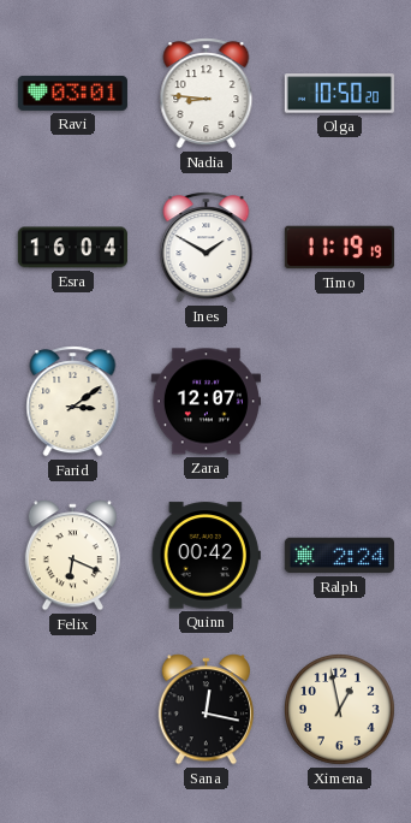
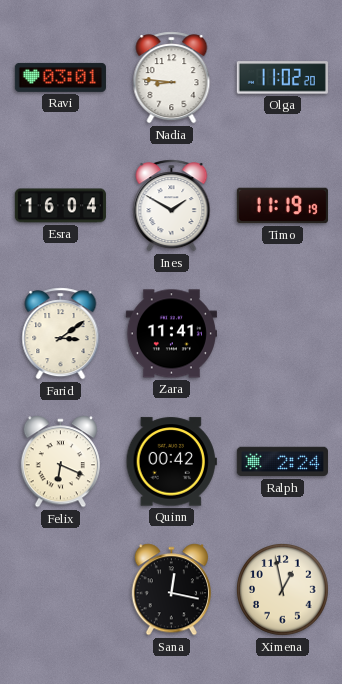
Olga: 10:50 -> 11:02 (282, 78)
Zara: 12:07 -> 11:41 (171, 334)
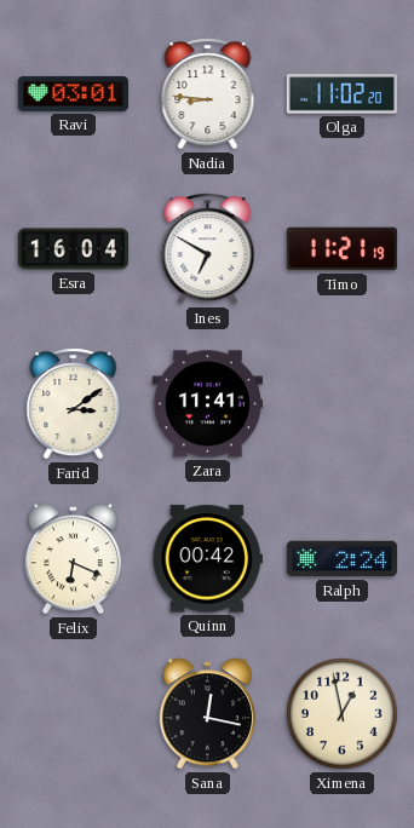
Ines: 1:50 -> 6:50 (208, 249)
Timo: 11:19 -> 11:21 (341, 249)
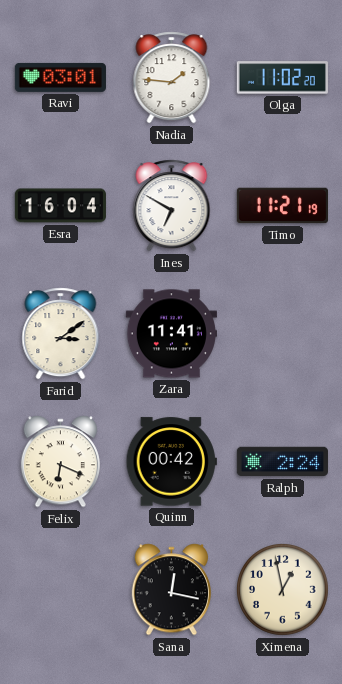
Nadia: 8:46 -> 1:46 (172, 78)
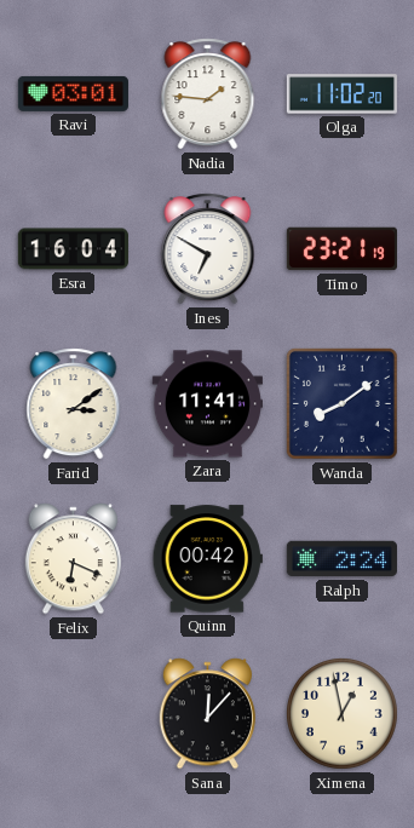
Timo: 11:21 -> 23:21 (341, 249)
Wanda: none -> 8:09 (341, 403)
Sana: 12:17 -> 12:07 (207, 714)
